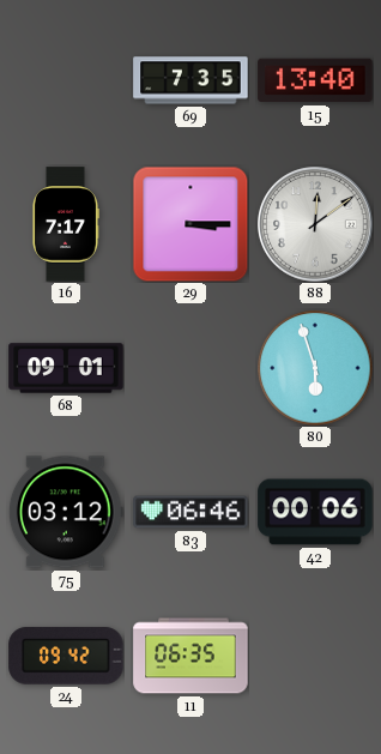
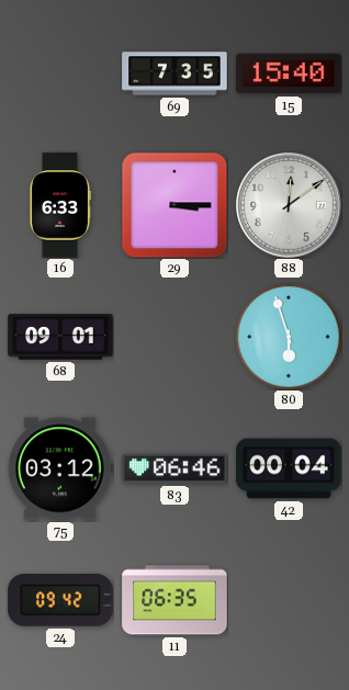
15: 13:40 -> 15:40 (289, 73)
16: 7:17 -> 6:33 (60, 205)
42: 00:06 -> 00:04 (289, 468)
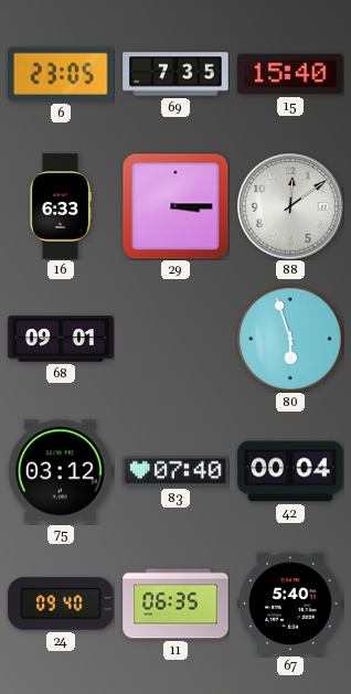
6: none -> 23:05 (61, 74)
83: 06:46 -> 07:40 (175, 471)
24: 09:42 -> 09:40 (61, 604)
67: none -> 5:40 (290, 604)
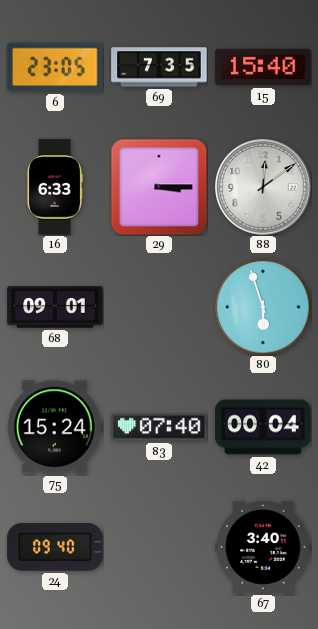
75: 03:12 -> 15:24 (55, 427)
11: 06:35 -> none (175, 604)
67: 5:40 -> 3:40 (263, 547)
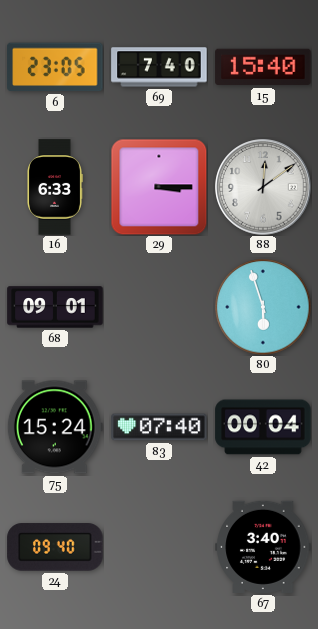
69: 7:35 -> 7:40 (159, 67)
